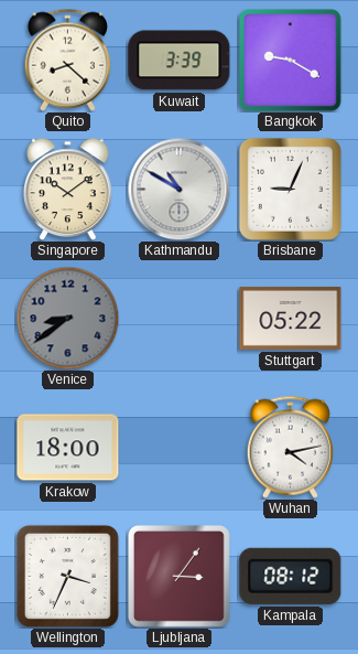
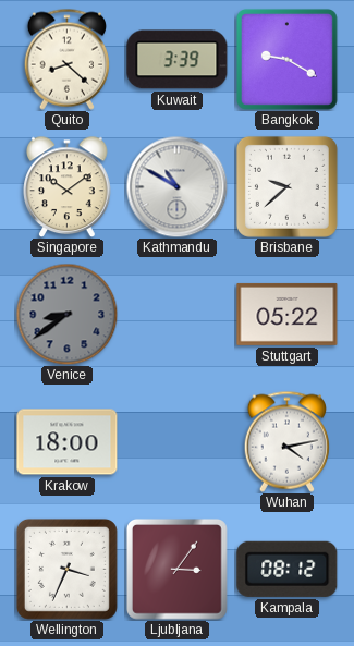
Brisbane: 9:04 -> 9:38 (286, 186)
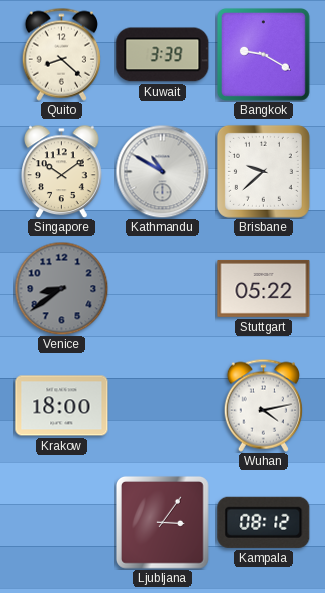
Wellington: 3:34 -> none (66, 569)
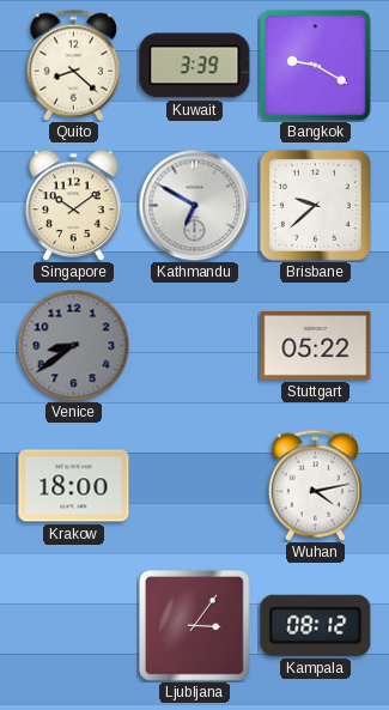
Kathmandu: 10:50 -> 6:50 (194, 205)
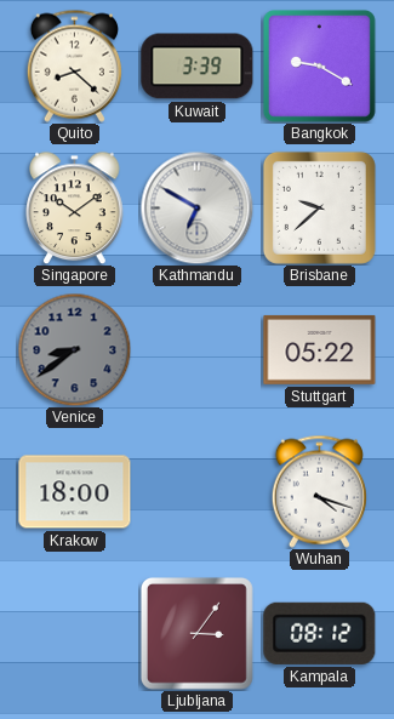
Wuhan: 4:13 -> 4:18 (319, 491)
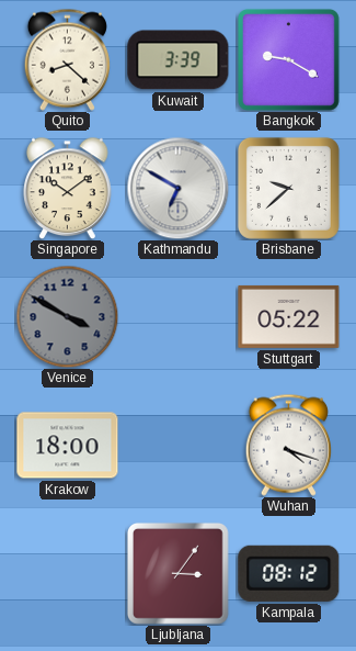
Venice: 8:39 -> 3:50 (67, 316)
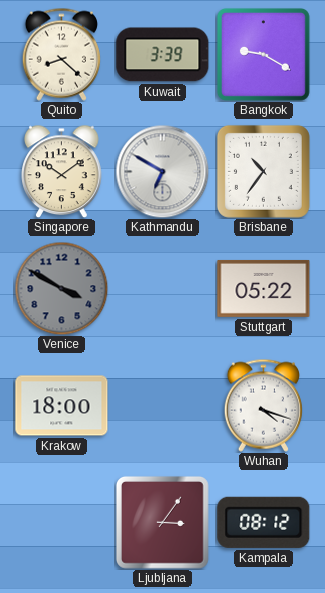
Brisbane: 9:38 -> 10:36 (263, 171)
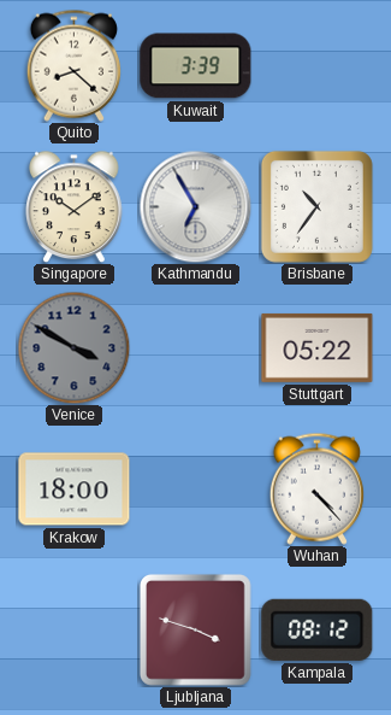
Bangkok: 9:20 -> none (263, 54)
Kathmandu: 6:50 -> 6:55 (195, 206)
Wuhan: 4:18 -> 4:23 (316, 488)
Ljubljana: 3:06 -> 3:48 (196, 631)
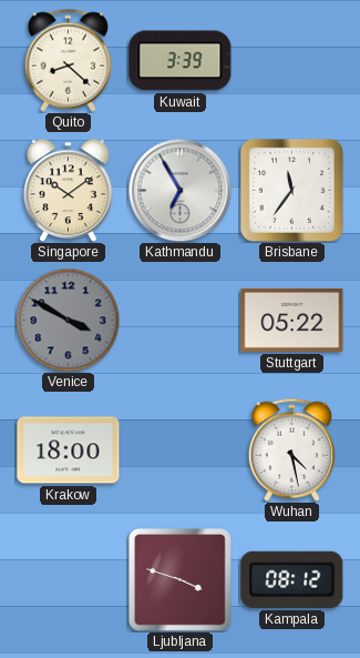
Brisbane: 10:36 -> 11:36 (291, 190)
Wuhan: 4:23 -> 4:28 (291, 449)
